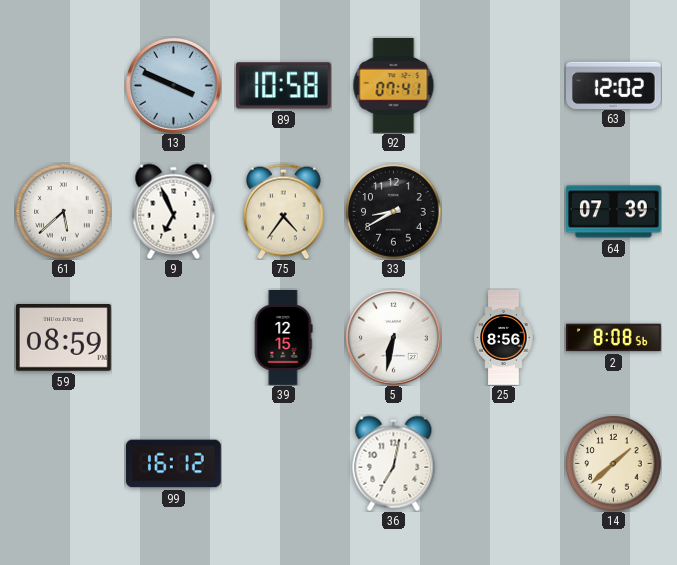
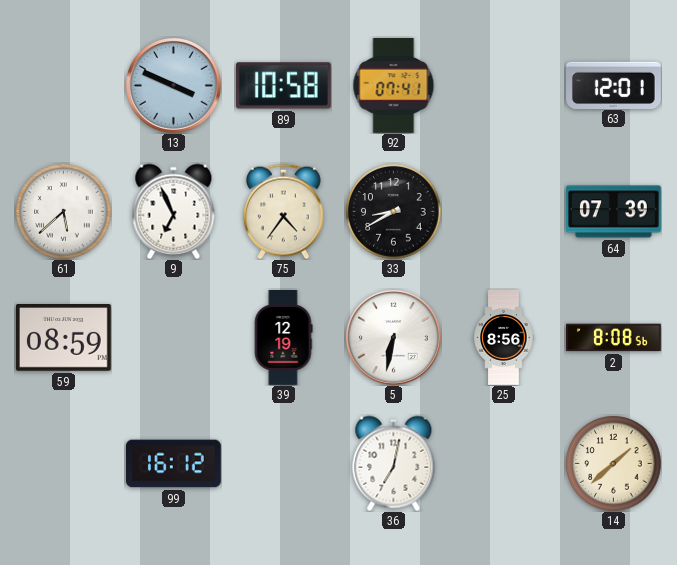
63: 12:02 -> 12:01 (614, 85)
39: 12:15 -> 12:19 (283, 338)
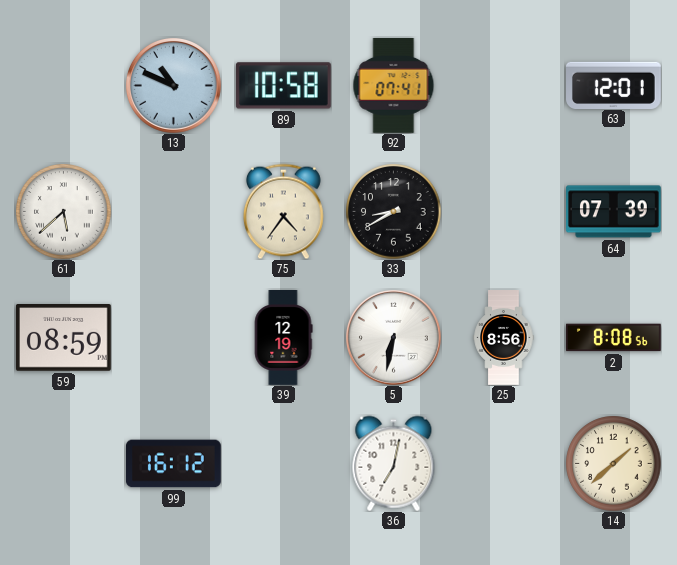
13: 3:49 -> 10:49 (173, 85)
9: 6:56 -> none (174, 211)
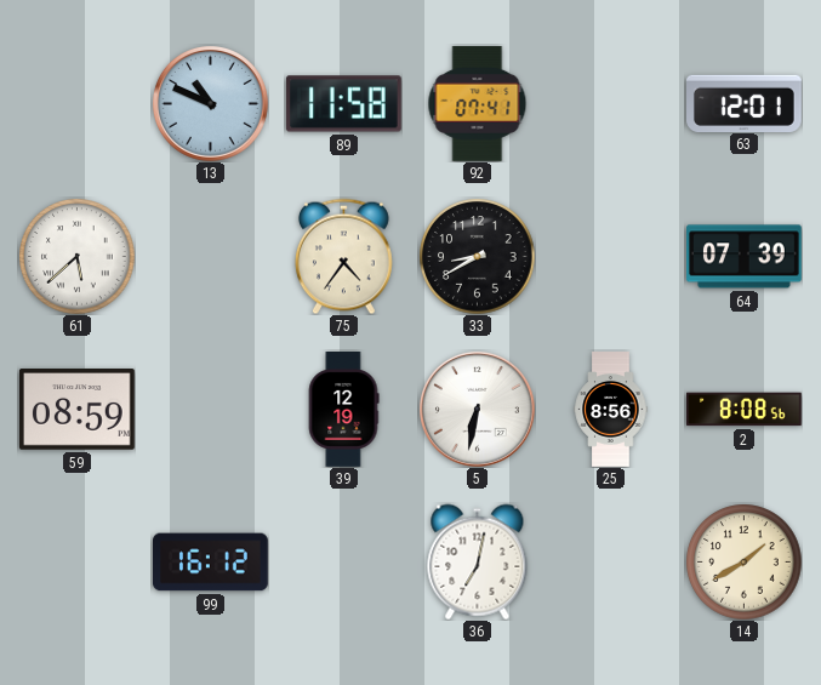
89: 10:58 -> 11:58 (343, 104)
14: 1:38 -> 1:40 (743, 561)
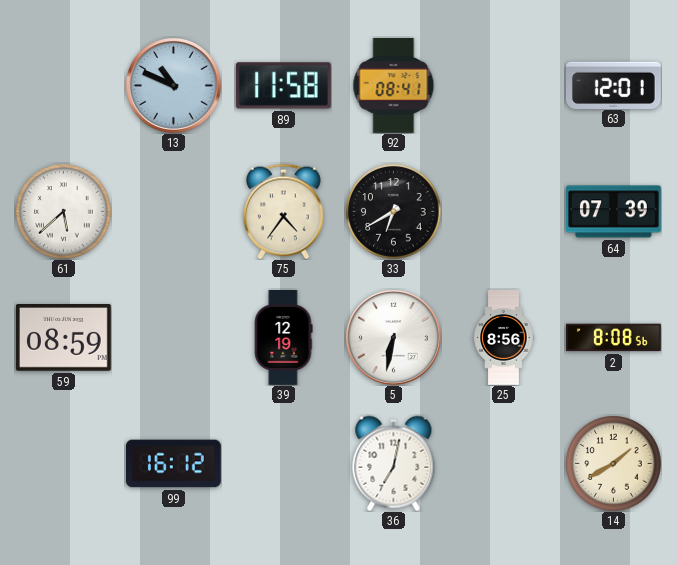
92: 07:41 -> 08:41 (394, 85)
33: 8:40 -> 6:40 (393, 211)
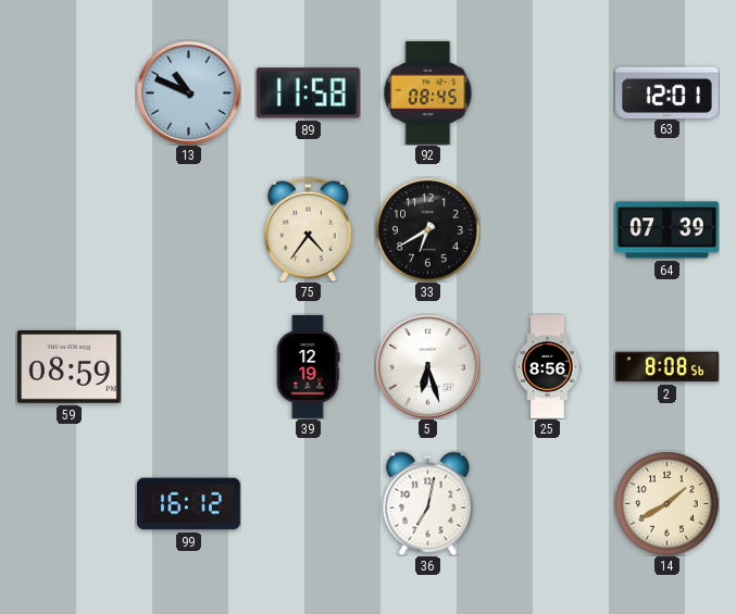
92: 08:41 -> 08:45 (428, 92)
61: 5:38 -> none (63, 211)
5: 6:32 -> 6:27 (427, 366)
